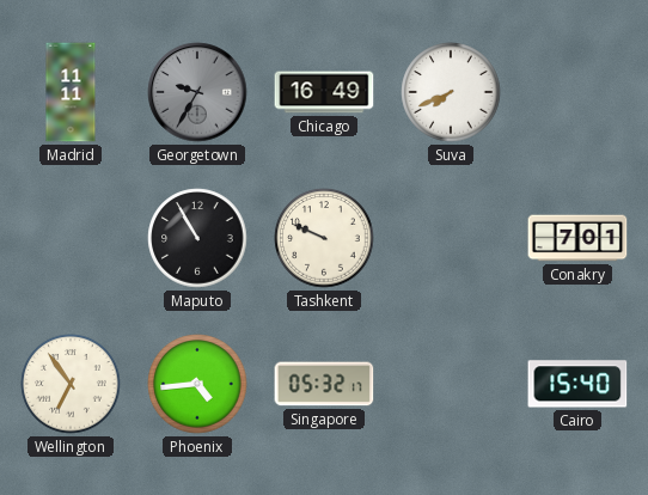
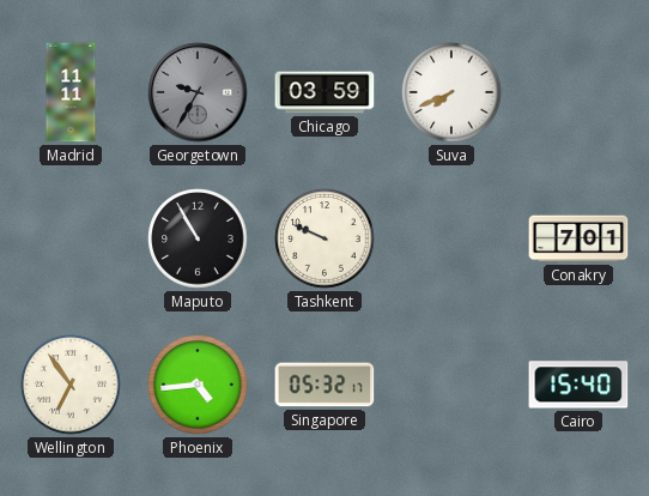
Chicago: 16:49 -> 03:59 (324, 92)
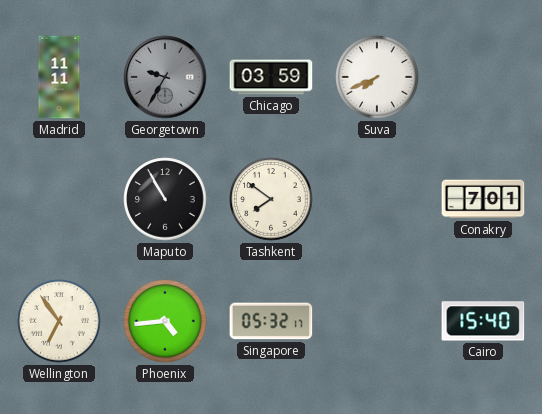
Tashkent: 9:49 -> 7:51 (271, 199)
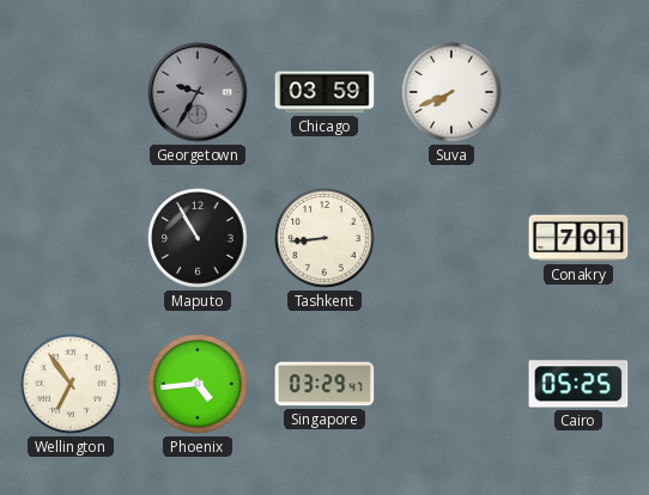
Madrid: 11:11 -> none (59, 77)
Tashkent: 7:51 -> 8:44 (324, 238)
Singapore: 05:32 -> 03:29 (324, 384)
Cairo: 15:40 -> 05:25 (578, 384)
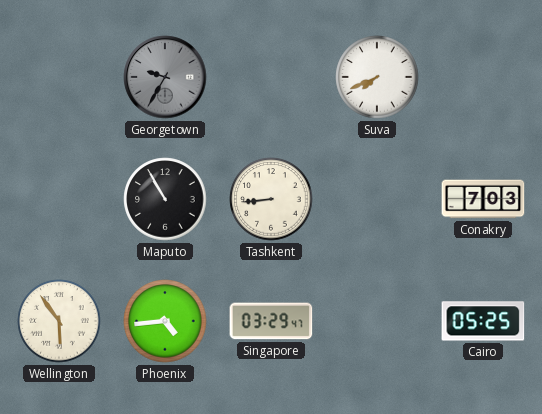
Chicago: 03:59 -> none (324, 92)
Conakry: 7:01 -> 7:03 (483, 199)
Wellington: 6:54 -> 5:54 (59, 321)
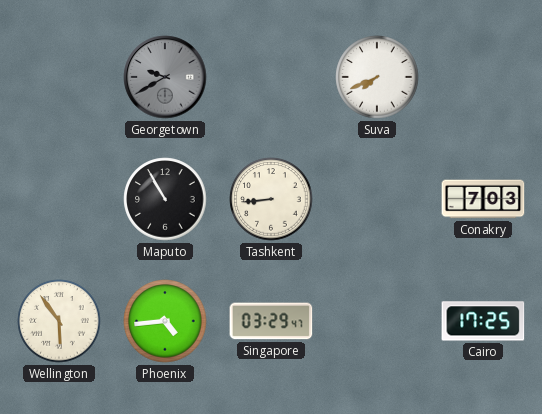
Georgetown: 9:35 -> 9:40 (165, 77)
Cairo: 05:25 -> 17:25 (483, 321)
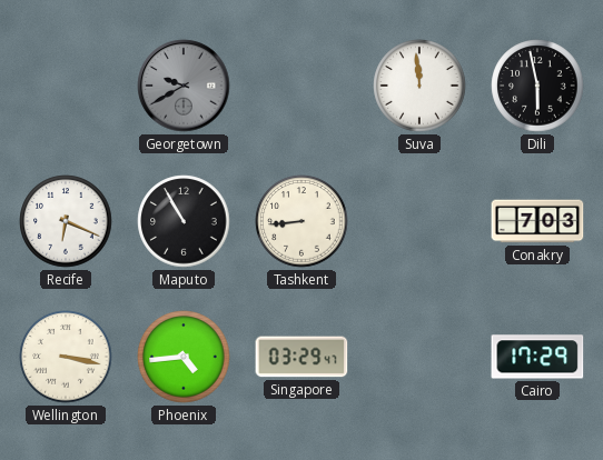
Suva: 7:41 -> 11:59 (419, 86)
Dili: none -> 5:58 (537, 86)
Recife: none -> 6:19 (66, 221)
Wellington: 5:54 -> 3:17 (66, 357)
Cairo: 17:25 -> 17:29 (537, 357)
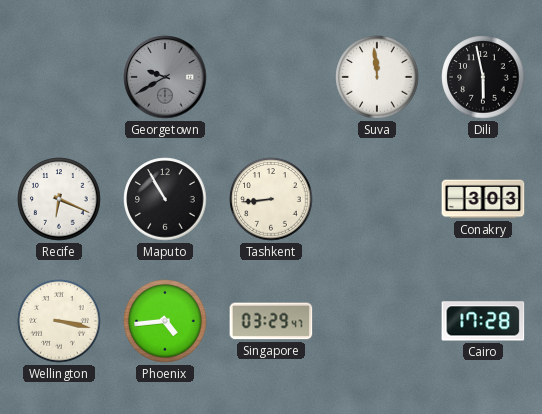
Conakry: 7:03 -> 3:03 (483, 199)
Cairo: 17:29 -> 17:28 (483, 321)
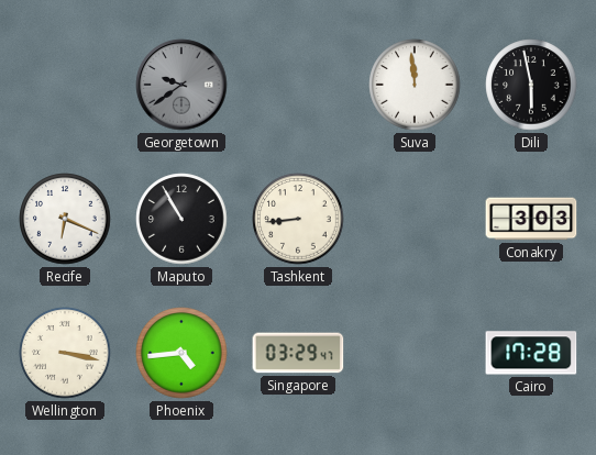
Georgetown: 9:40 -> 9:39 (181, 85)
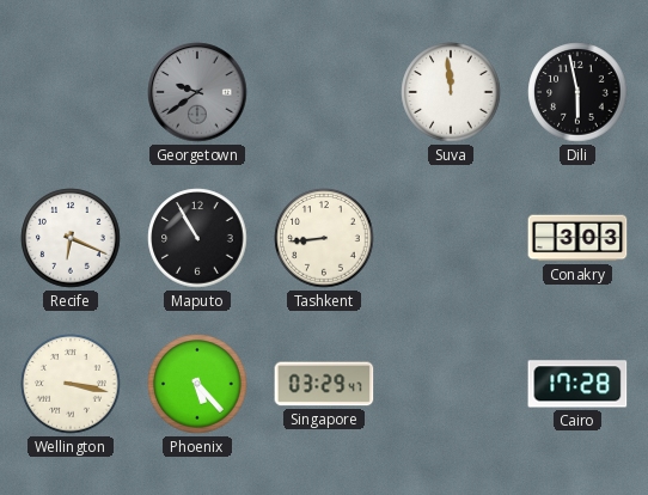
Phoenix: 4:44 -> 5:23 (197, 384)
